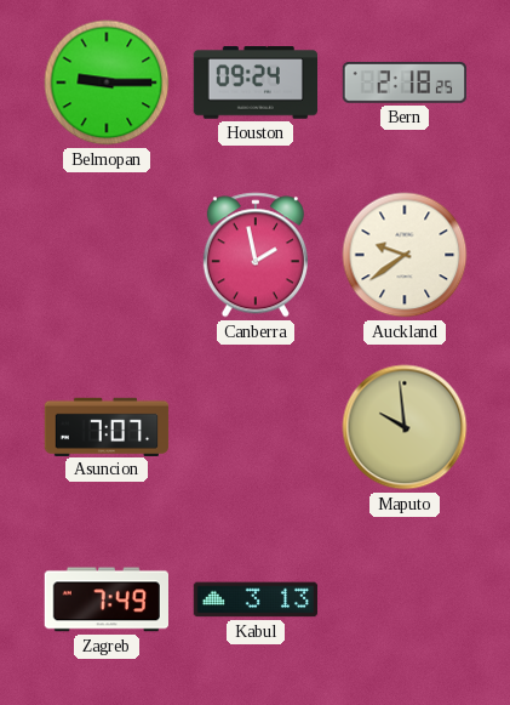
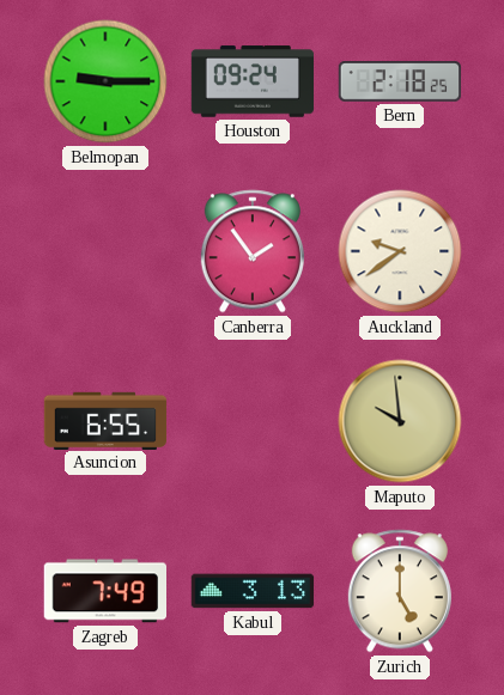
Canberra: 1:58 -> 1:54 (253, 251)
Asuncion: 7:07 -> 6:55 (105, 420)
Zurich: none -> 5:00 (400, 591)
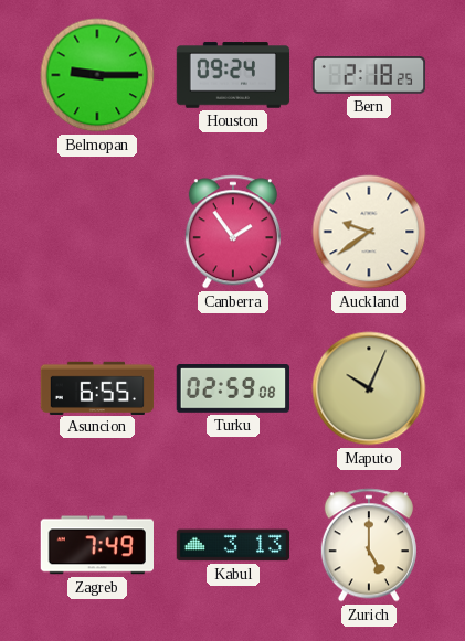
Turku: none -> 02:59 (232, 389)
Maputo: 9:59 -> 10:04 (369, 388)
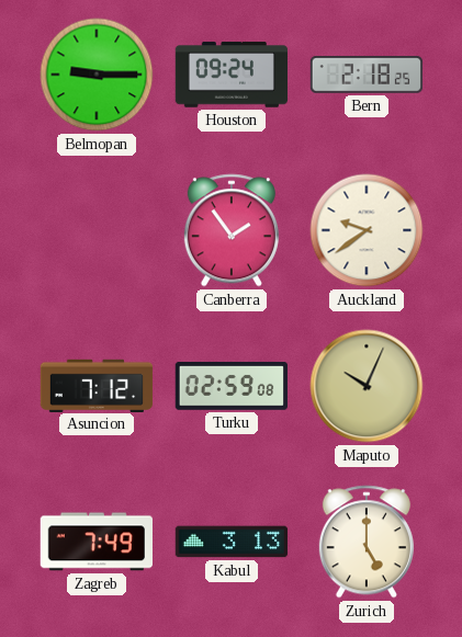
Asuncion: 6:55 -> 7:12 (97, 385)
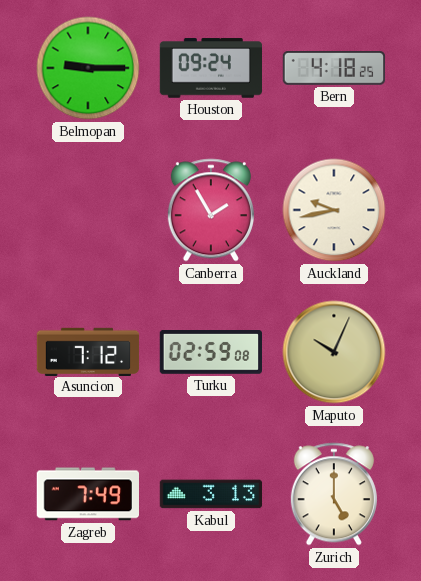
Bern: 2:18 -> 4:18 (334, 68)
Canberra: 1:54 -> 1:55 (211, 210)
Auckland: 9:39 -> 9:43 (334, 210)
